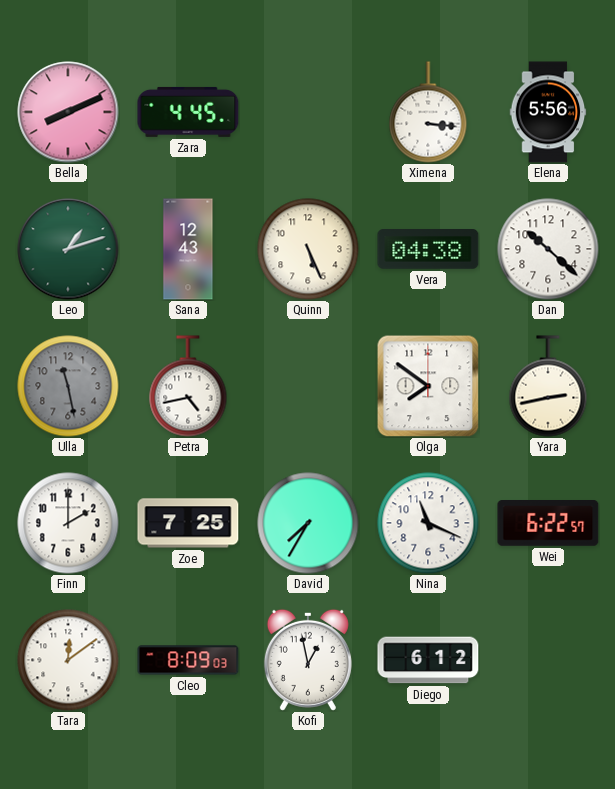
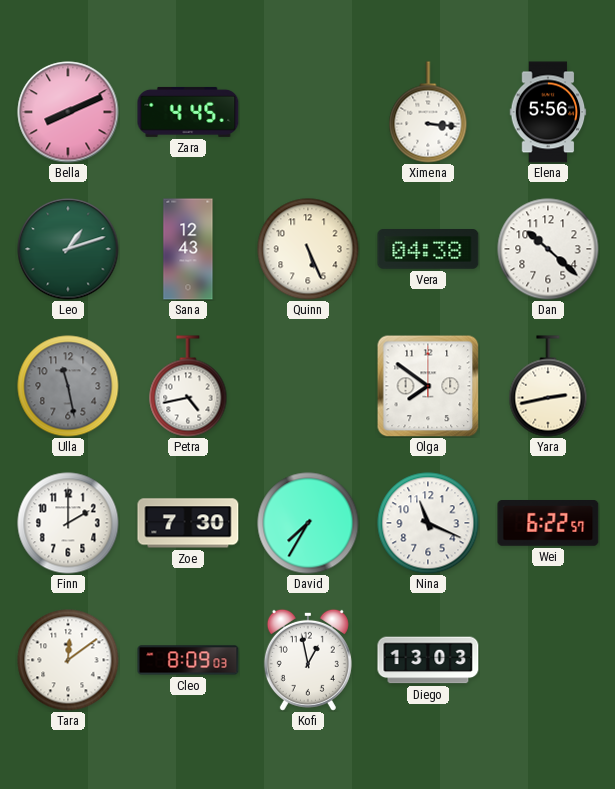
Zoe: 7:25 -> 7:30 (188, 523)
Diego: 6:12 -> 13:03 (428, 660)
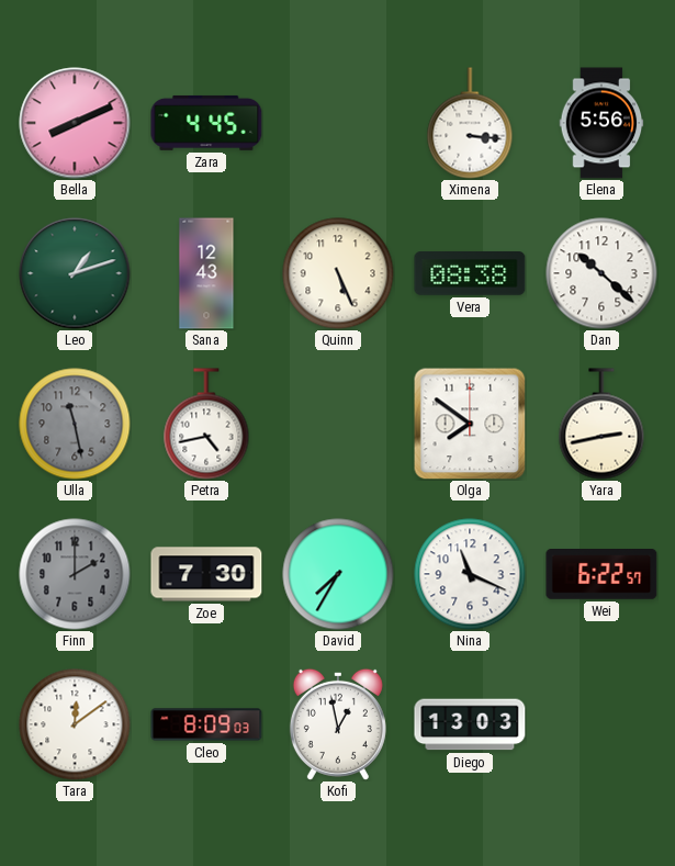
Vera: 04:38 -> 08:38 (470, 274)
Finn dial: white -> grey (75, 574)
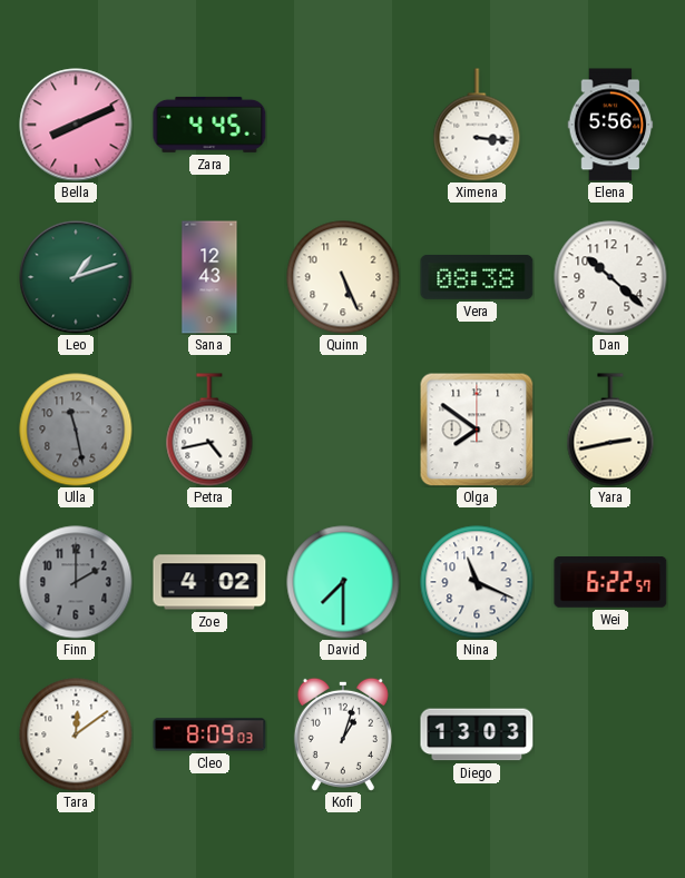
Zoe: 7:30 -> 4:02 (209, 582)
David: 7:35 -> 7:30 (343, 582)
Kofi: 12:58 -> 1:03 (343, 734)
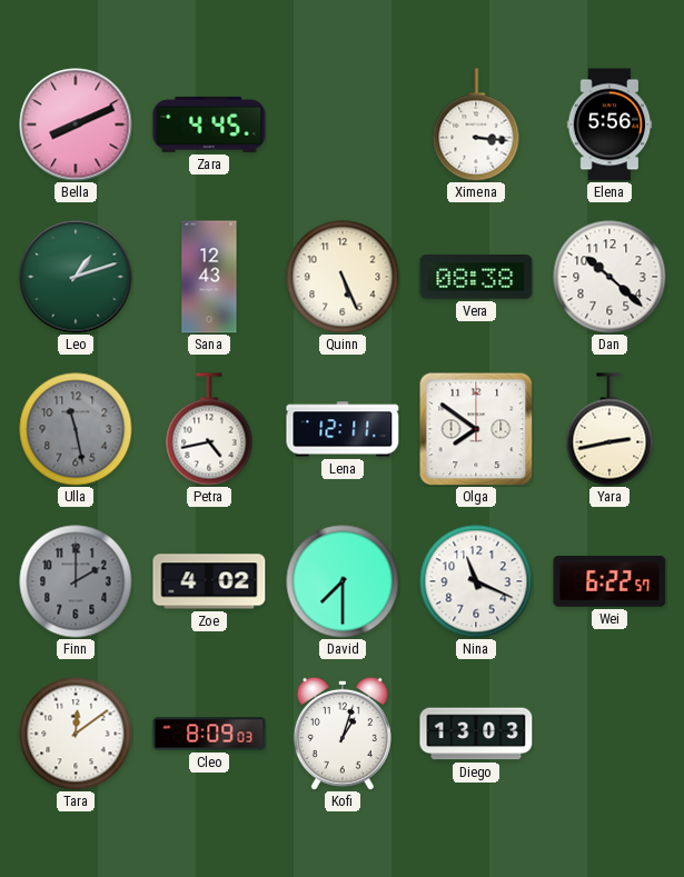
Lena: none -> 12:11 (343, 429)
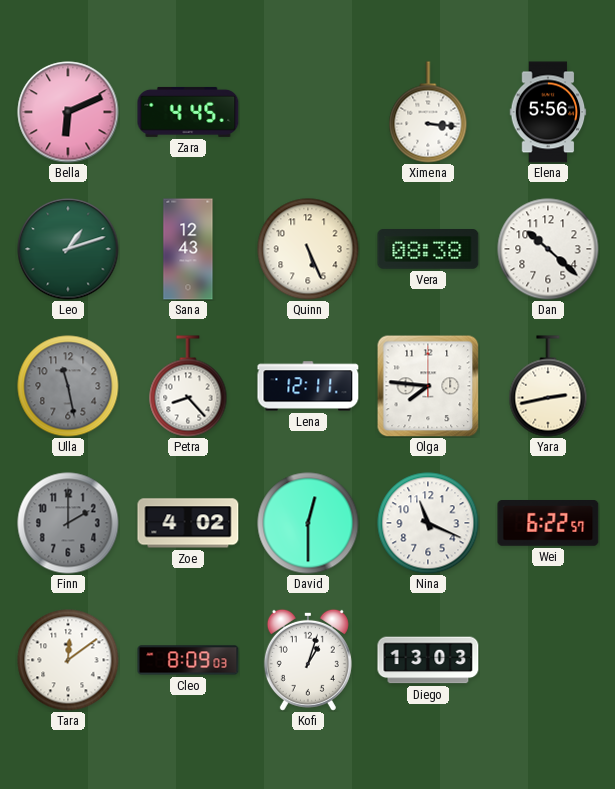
Bella: 8:11 -> 6:11 (68, 112)
Petra: 4:43 -> 8:23 (188, 386)
Olga: 7:51 -> 7:46 (428, 386)
David: 7:30 -> 12:30 (308, 523)
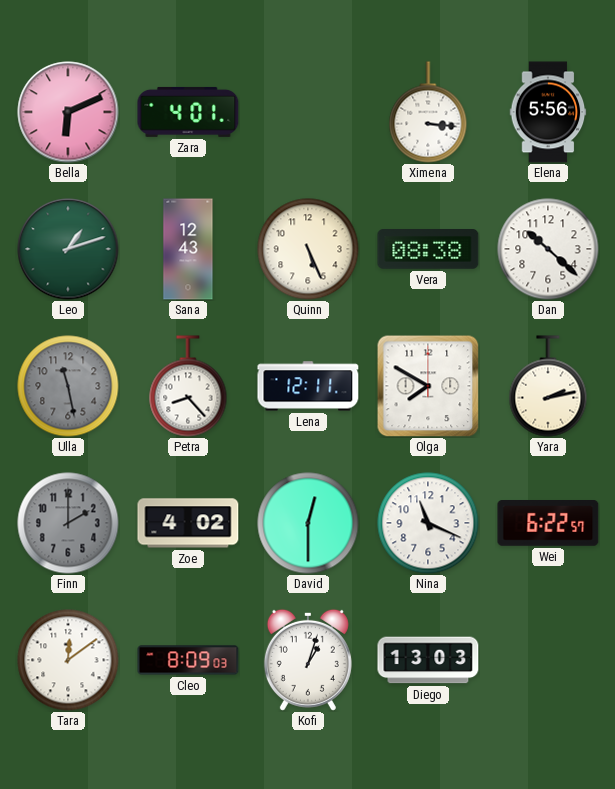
Zara: 4:45 -> 4:01 (188, 112)
Olga: 7:46 -> 7:50 (428, 386)
Yara: 2:43 -> 2:13 (548, 386)
